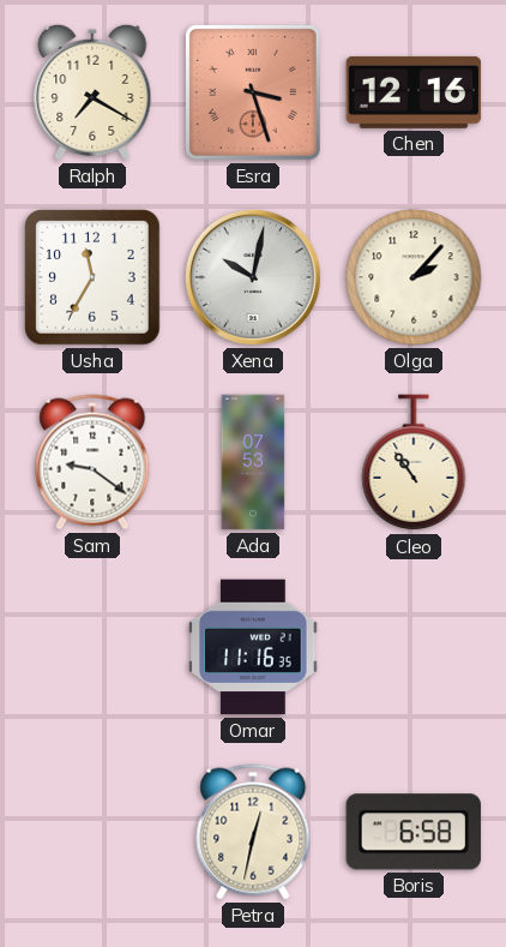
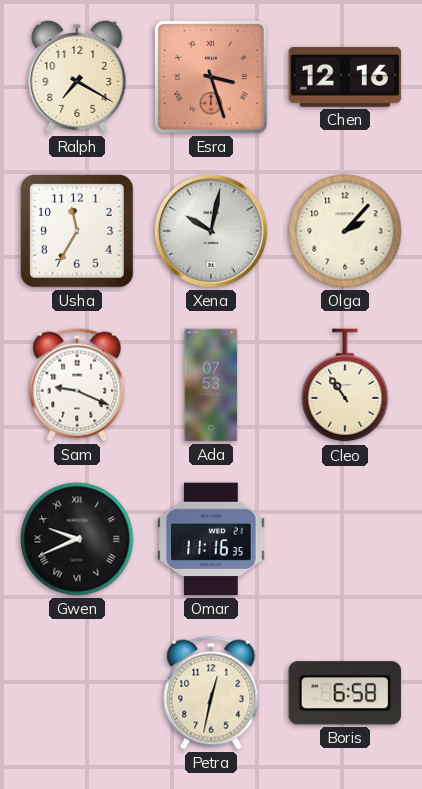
Sam: 9:21 -> 9:19 (77, 385)
Gwen: none -> 9:41 (77, 539)
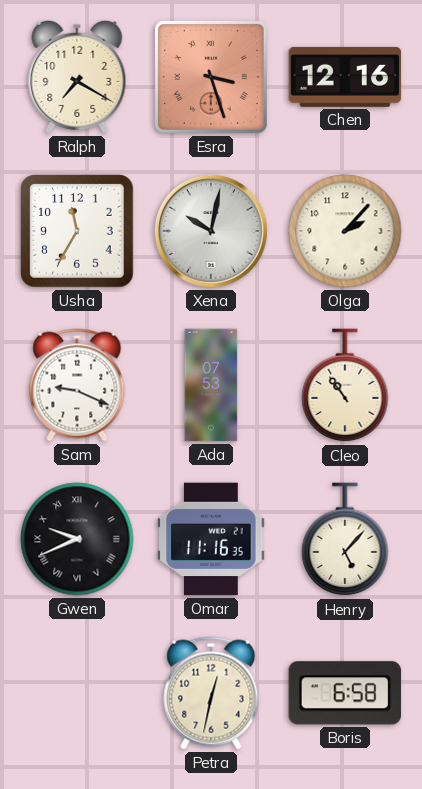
Henry: none -> 5:07 (345, 540)
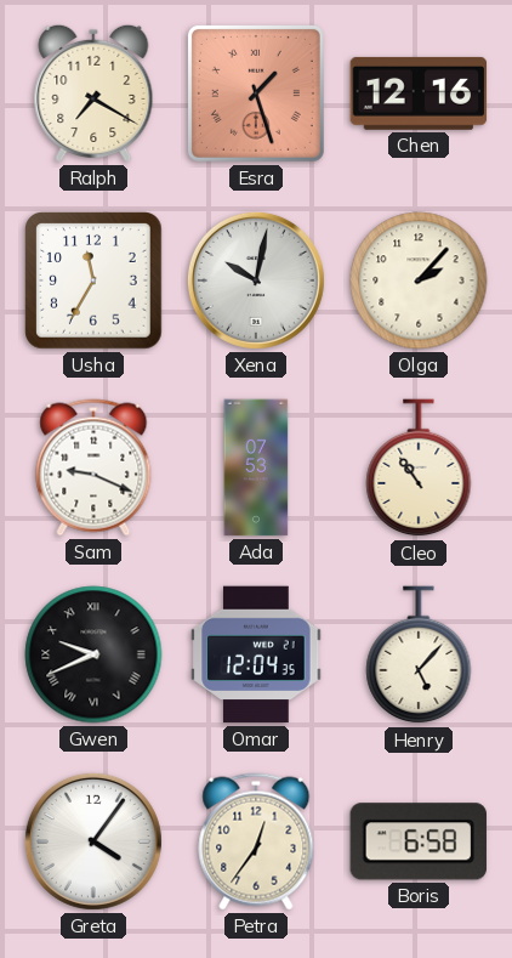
Esra: 3:27 -> 1:27 (256, 93)
Omar: 11:16 -> 12:04 (256, 654)
Greta: none -> 4:06 (93, 841)
Petra: 12:32 -> 12:36 (256, 841)
